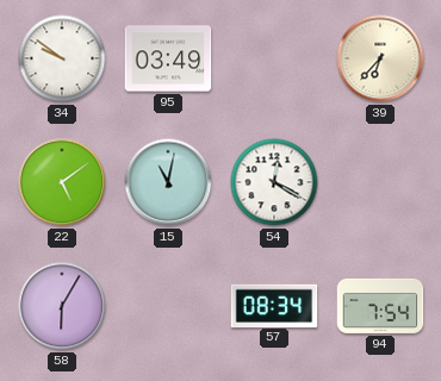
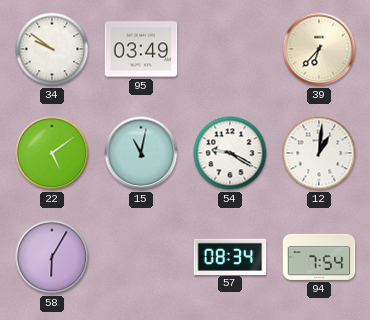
54: 12:20 -> 9:20 (230, 153)
12: none -> 1:01 (319, 153)
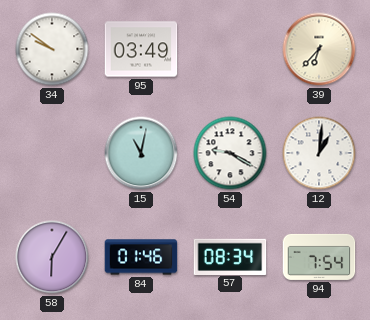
22: 5:09 -> none (52, 153)
84: none -> 01:46 (141, 257)
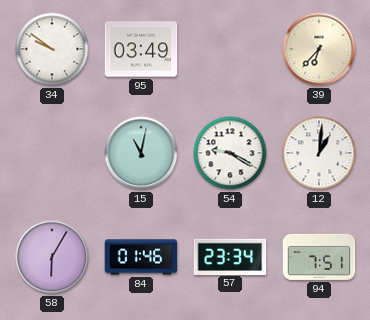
57: 08:34 -> 23:34 (230, 256)
94: 7:54 -> 7:51 (319, 257)
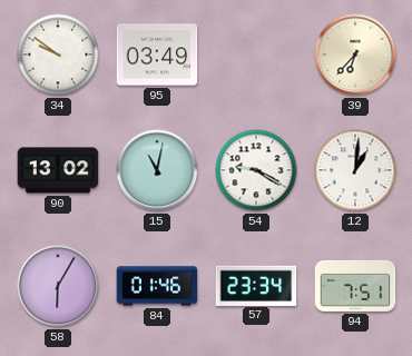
90: none -> 13:02 (58, 170)
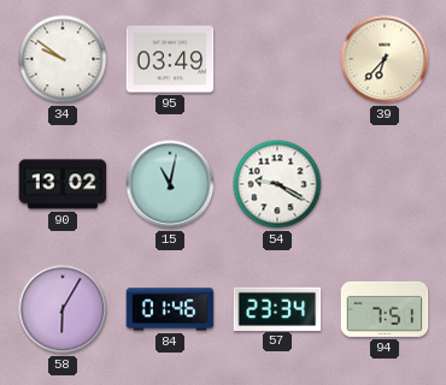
12: 1:01 -> none (355, 170)
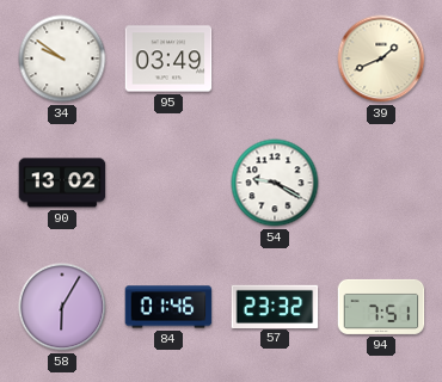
39: 6:37 -> 1:41 (381, 58)
15: 11:02 -> none (170, 184)
57: 23:34 -> 23:32 (275, 306)
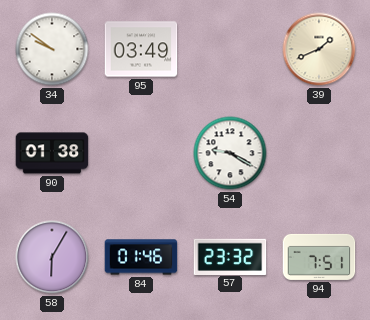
90: 13:02 -> 01:38 (52, 153)
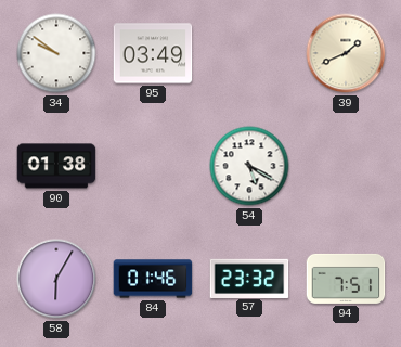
54: 9:20 -> 5:20 (249, 166)
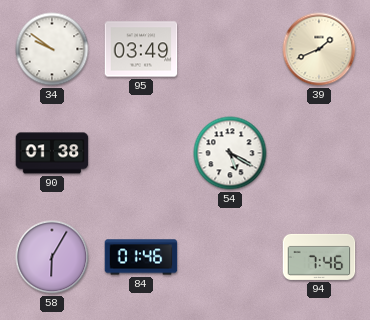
57: 23:32 -> none (249, 278)
94: 7:51 -> 7:46 (319, 257)
